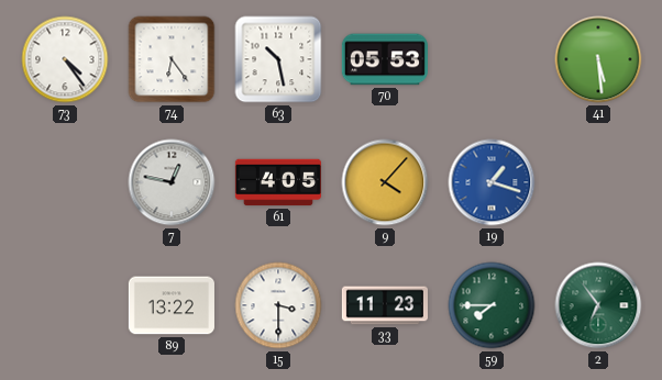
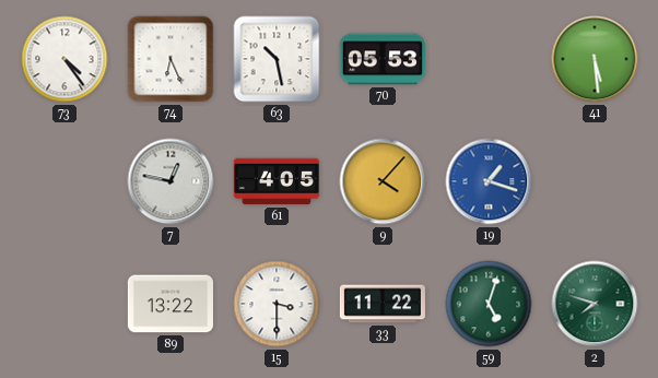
74: 6:24 -> 6:26 (171, 59)
33: 11:23 -> 11:22 (383, 304)
59: 7:45 -> 5:03 (489, 304)
2: 6:54 -> 7:48 (595, 304)
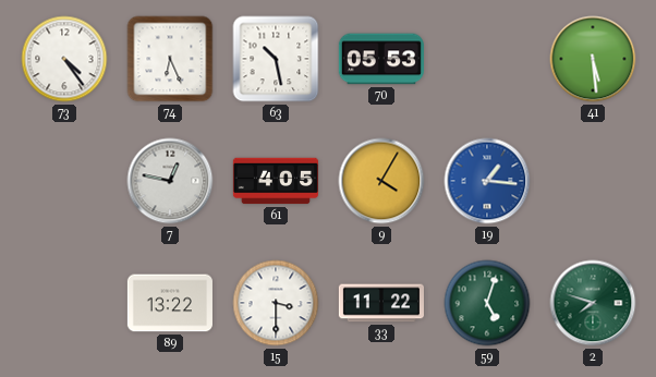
9: 4:07 -> 4:05 (381, 181)
19: 1:18 -> 1:16 (487, 181)
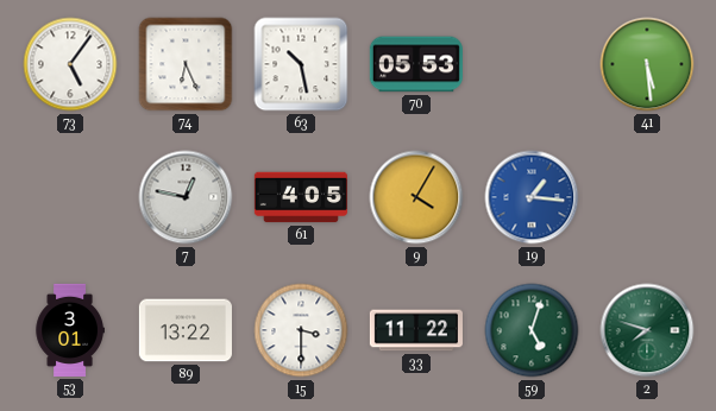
73: 4:24 -> 5:06 (70, 64)
53: none -> 3:01 (70, 330)
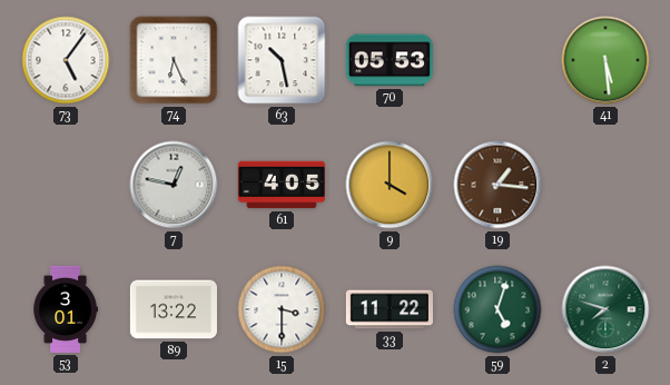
9: 4:05 -> 4:00 (390, 185)
19 dial: blue -> brown (497, 185)
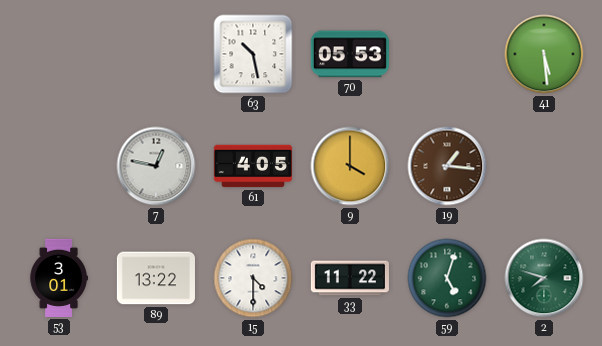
73: 5:06 -> none (66, 60)
74: 6:26 -> none (174, 60)
15: 3:30 -> 4:30 (253, 278)
